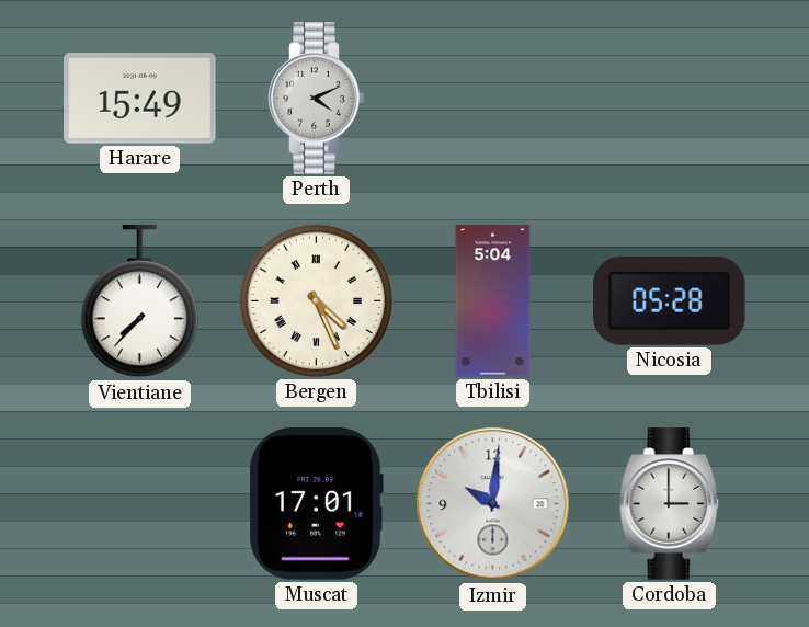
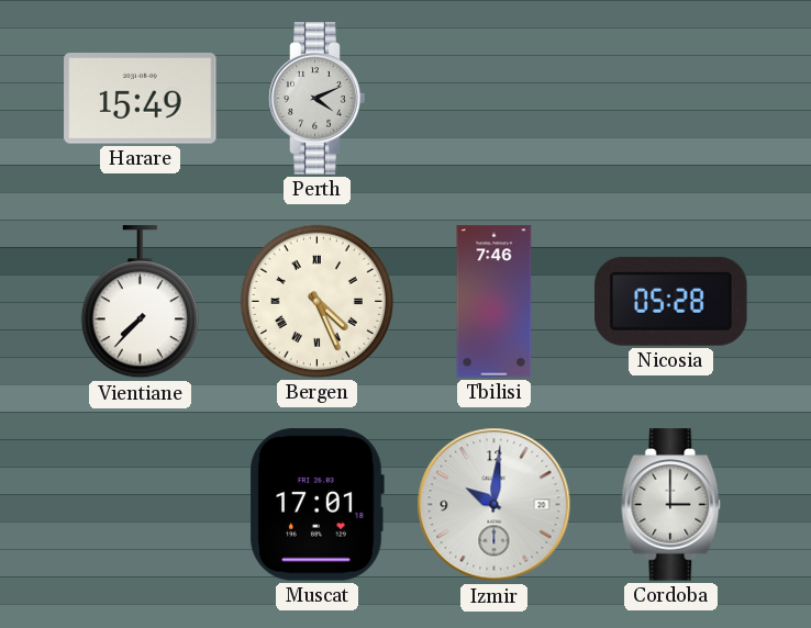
Tbilisi: 5:04 -> 7:46 (495, 302)
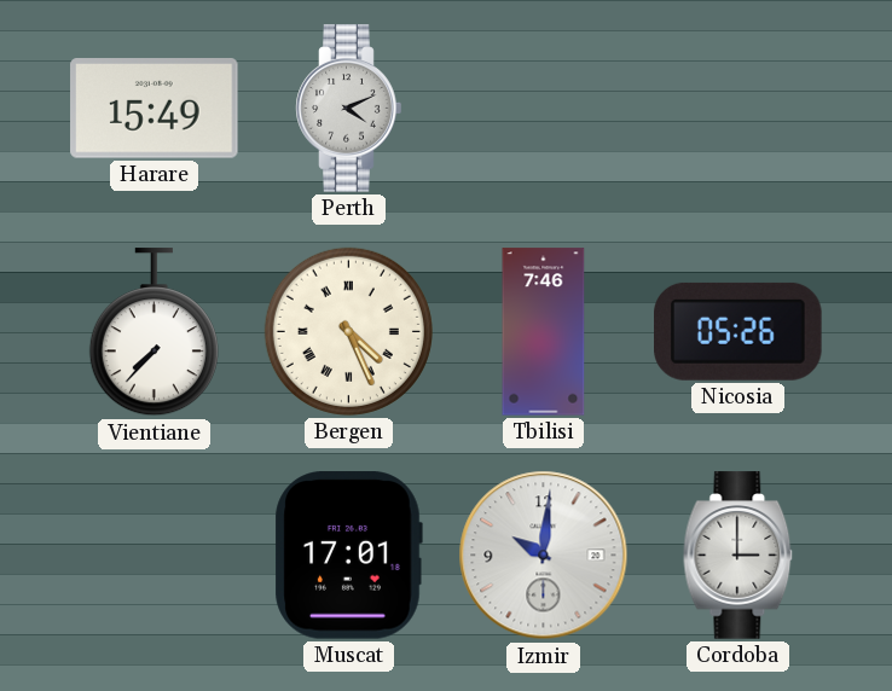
Nicosia: 05:28 -> 05:26 (738, 331)
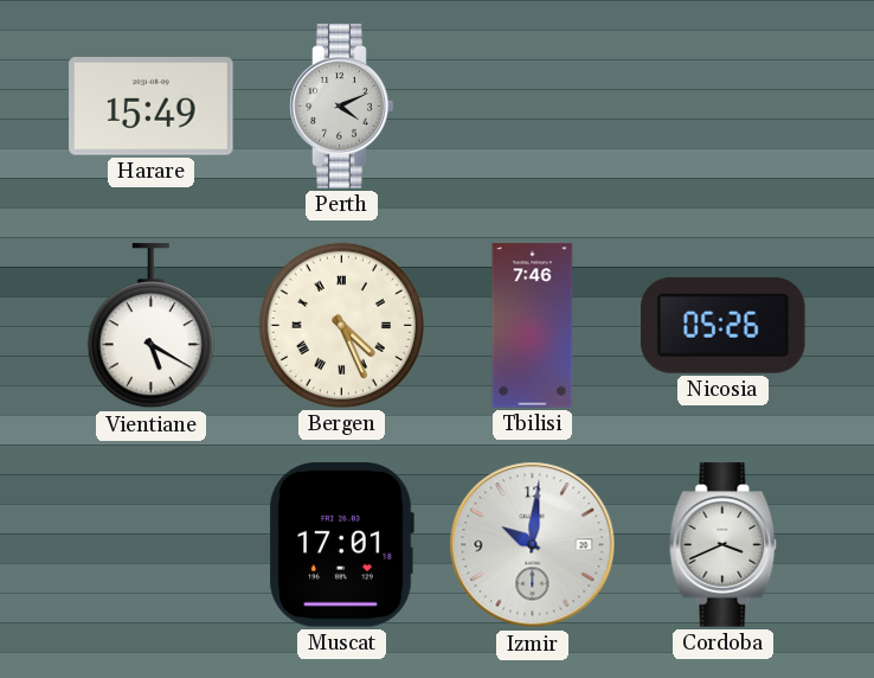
Vientiane: 7:37 -> 5:20 (150, 326)
Cordoba: 3:00 -> 3:41 (724, 545)
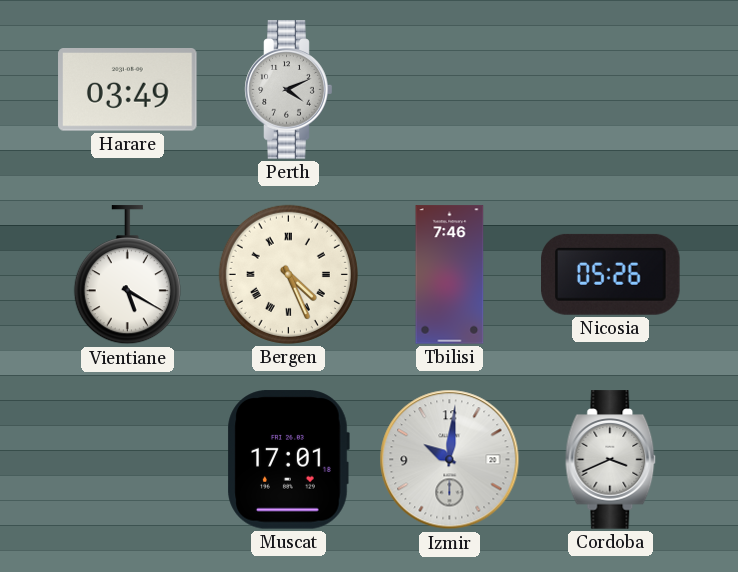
Harare: 15:49 -> 03:49 (128, 90)
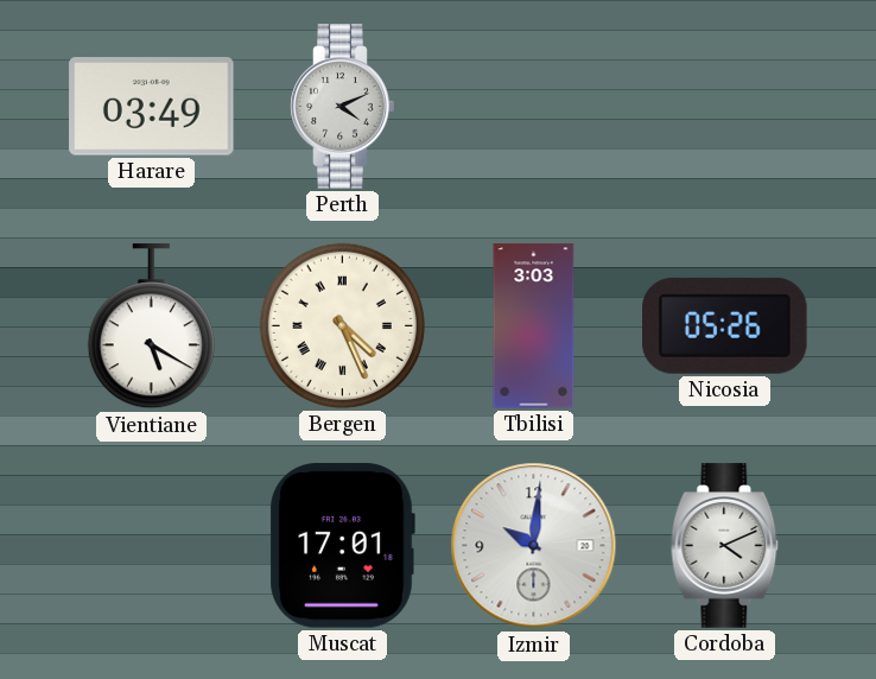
Tbilisi: 7:46 -> 3:03 (534, 326)
Cordoba: 3:41 -> 4:11 (725, 546)
